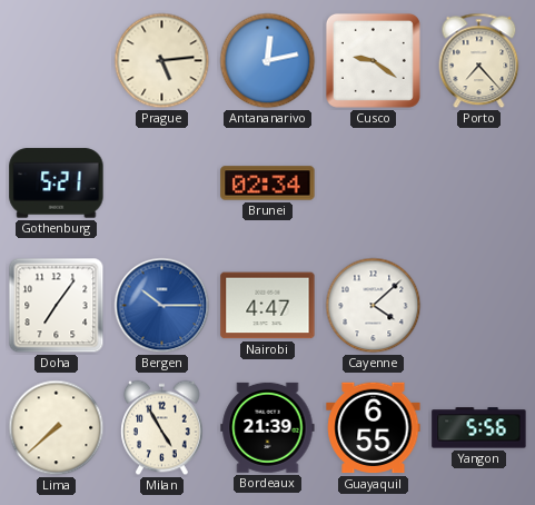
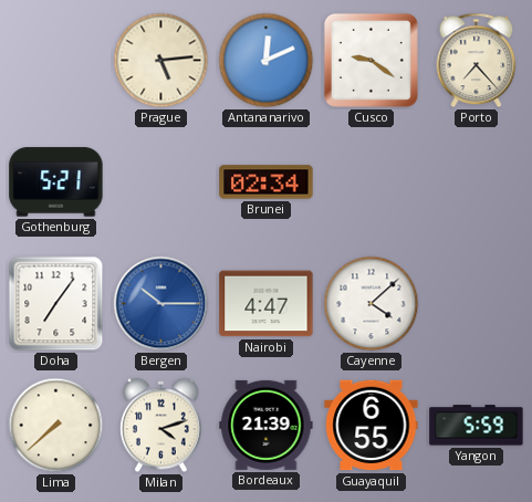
Antananarivo: 12:13 -> 12:11 (267, 61)
Milan: 4:55 -> 4:12 (161, 426)
Yangon: 5:56 -> 5:59 (477, 426)
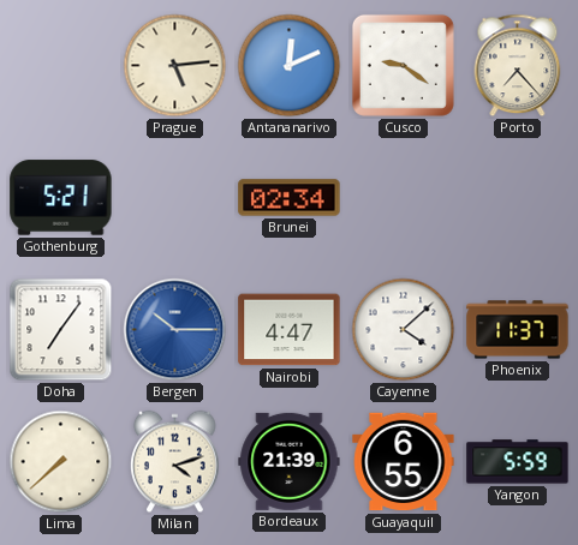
Phoenix: none -> 11:37 (518, 330)
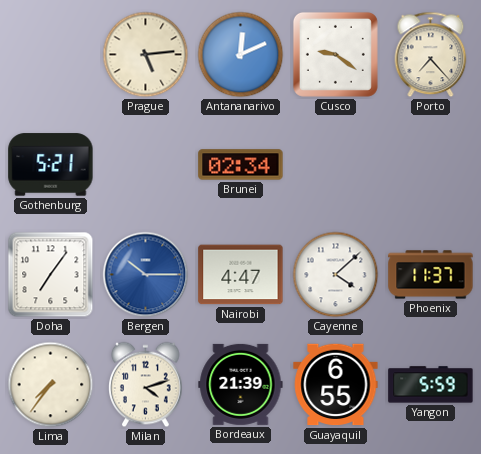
Lima: 7:38 -> 7:36 (51, 385)
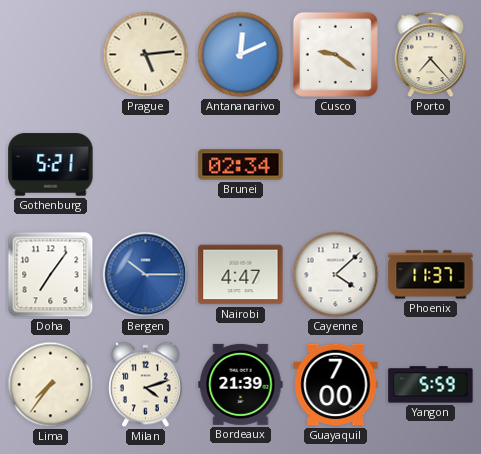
Guayaquil: 6:55 -> 7:00 (336, 385)
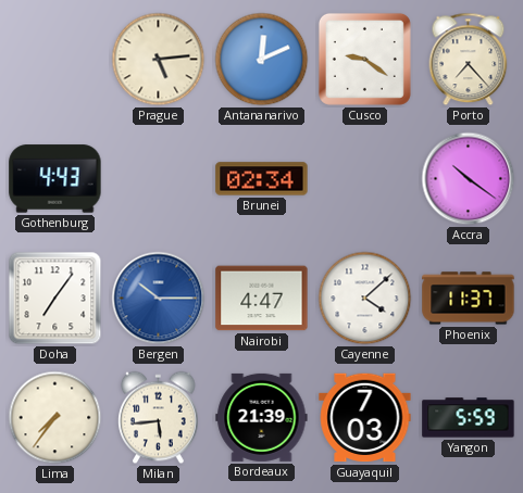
Gothenburg: 5:21 -> 4:43 (55, 179)
Accra: none -> 10:21 (469, 179)
Milan: 4:12 -> 5:44 (159, 418)
Guayaquil: 7:00 -> 7:03 (365, 418)
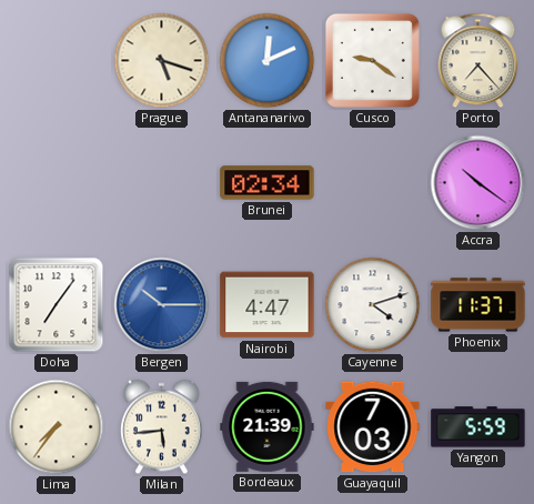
Prague: 5:14 -> 5:18 (162, 61)
Gothenburg: 4:43 -> none (55, 179)
Cayenne: 4:08 -> 4:12 (373, 305)
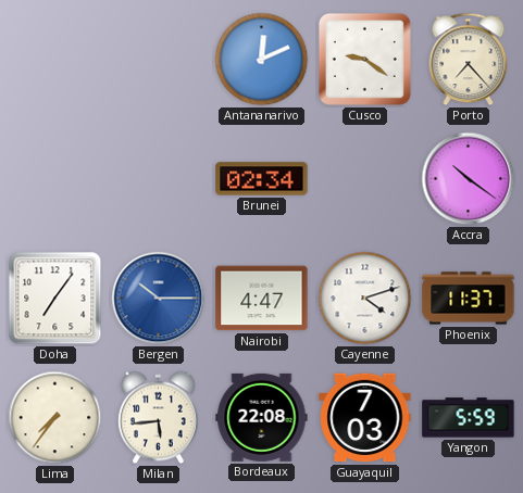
Prague: 5:18 -> none (162, 61)
Bordeaux: 21:39 -> 22:08 (262, 417)
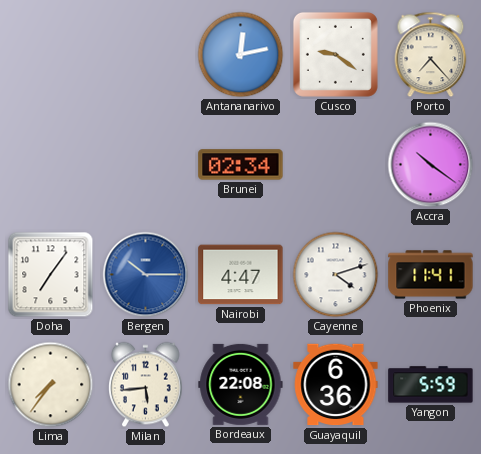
Antananarivo: 12:11 -> 12:13 (241, 55)
Phoenix: 11:37 -> 11:41 (431, 275)
Guayaquil: 7:03 -> 6:36 (336, 385)
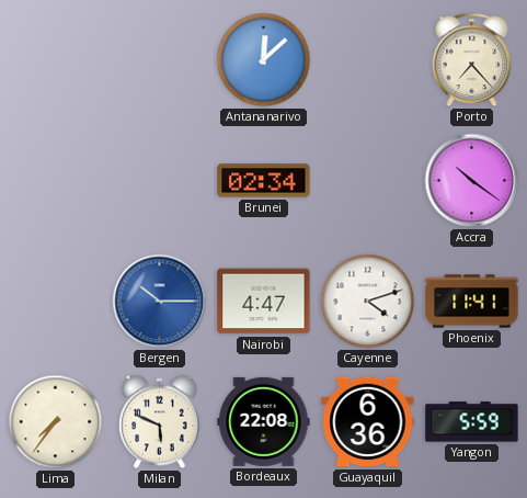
Antananarivo: 12:13 -> 12:08 (264, 60)
Cusco: 9:21 -> none (335, 54)
Doha: 7:06 -> none (51, 275)
Milan: 5:44 -> 5:49 (160, 422)
